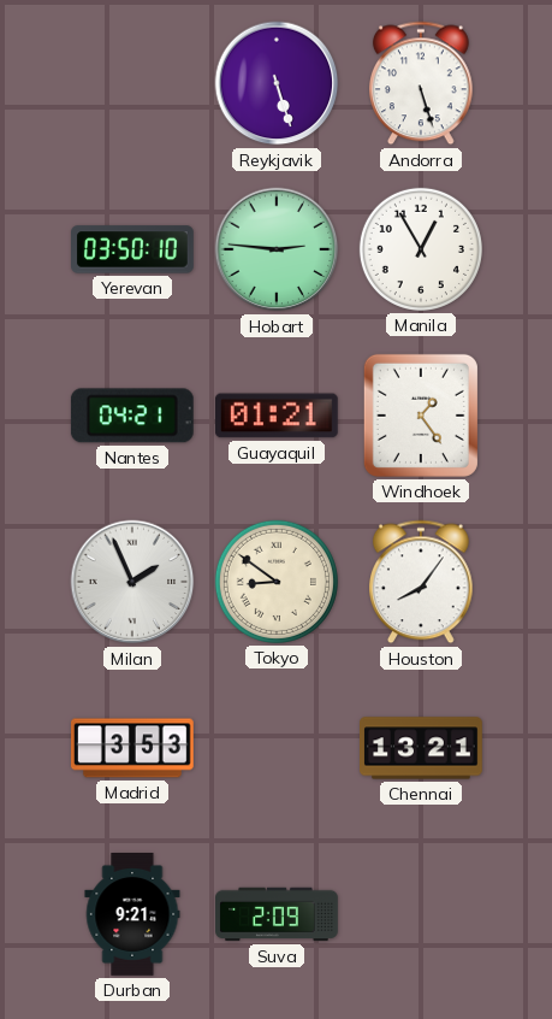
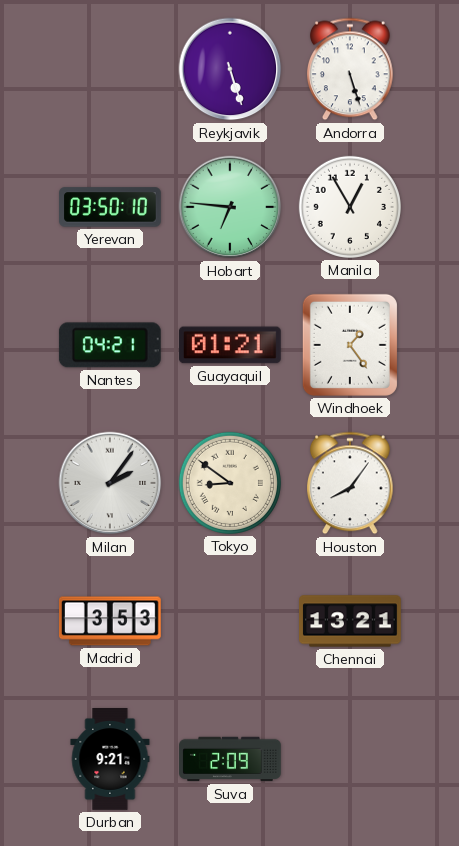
Hobart: 2:46 -> 6:46 (230, 207)
Milan: 1:56 -> 2:06 (110, 483)
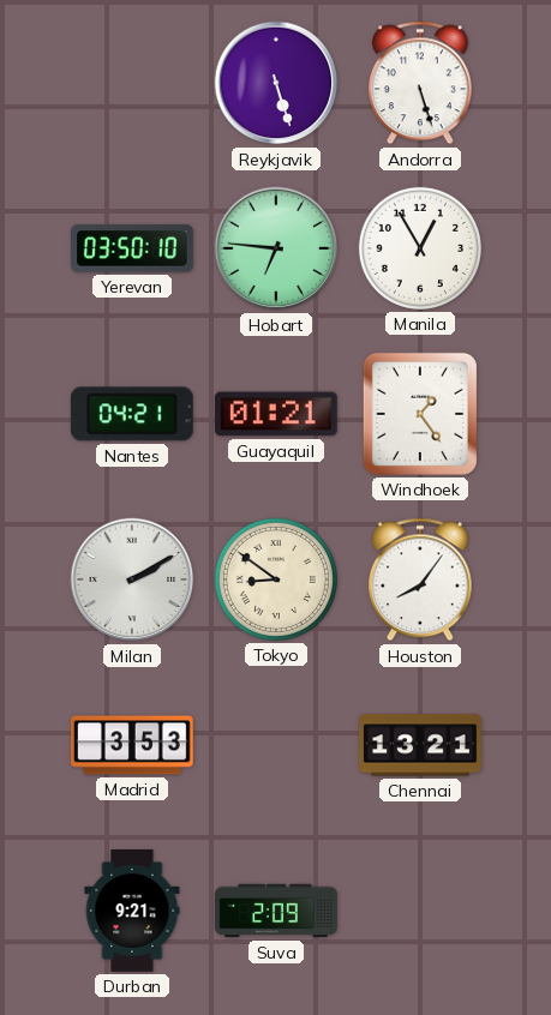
Milan: 2:06 -> 2:10 (132, 579)
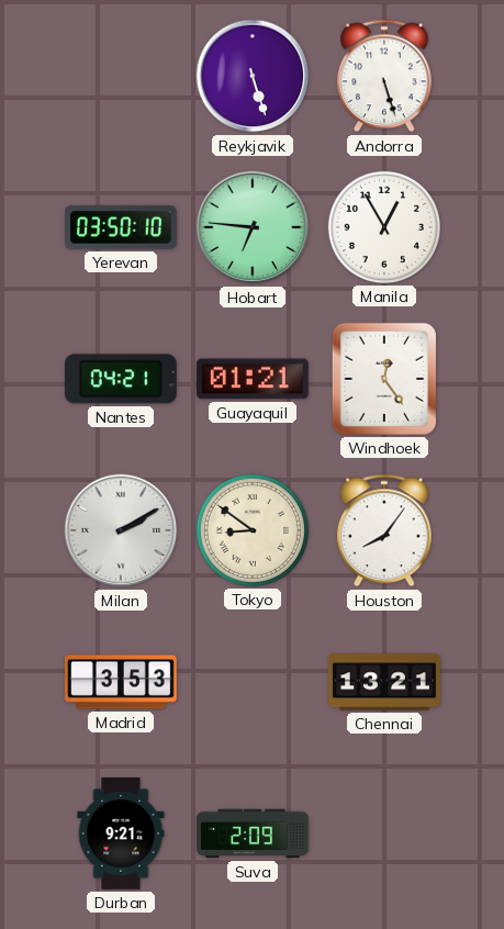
Windhoek: 1:24 -> 12:24 (384, 379)
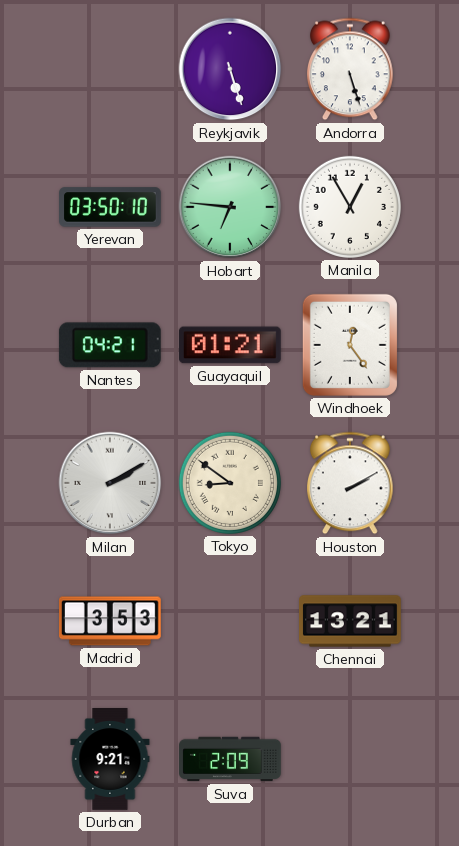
Houston: 8:06 -> 2:10 (351, 483)
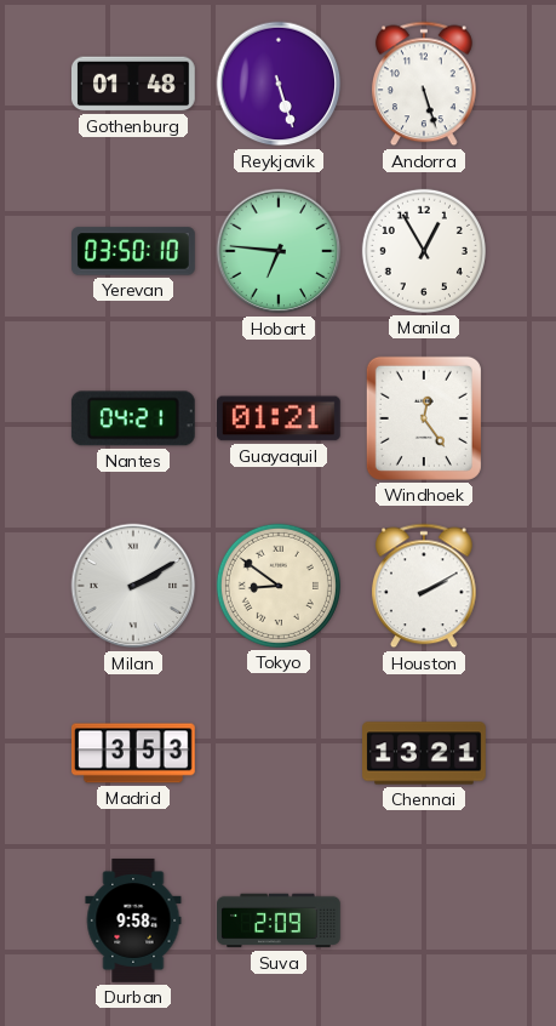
Gothenburg: none -> 01:48 (134, 84)
Durban: 9:21 -> 9:58 (133, 922)
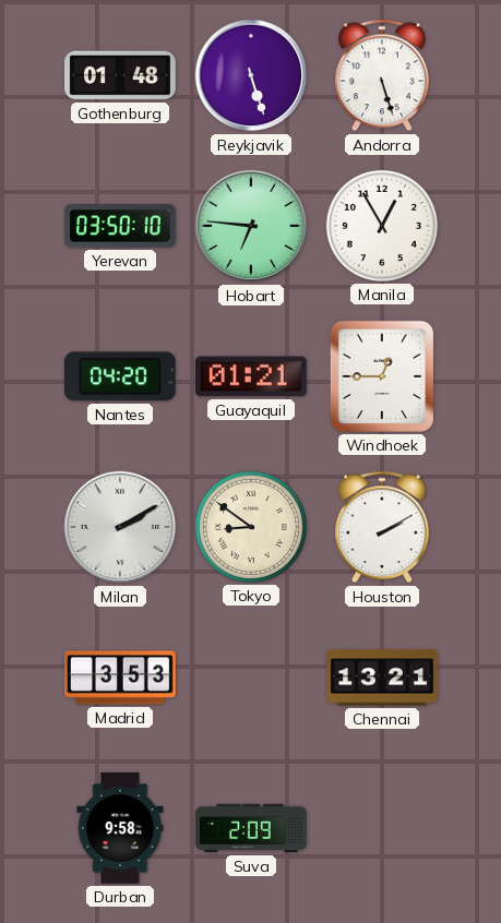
Nantes: 04:21 -> 04:20 (120, 376)
Windhoek: 12:24 -> 12:45 (382, 376)
